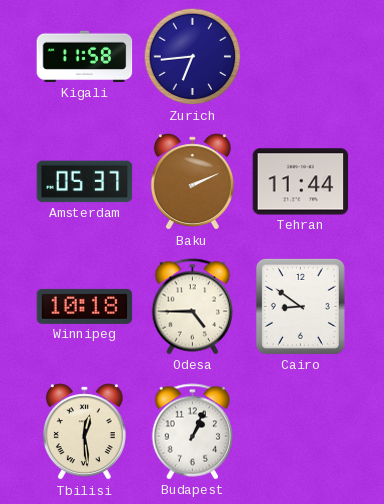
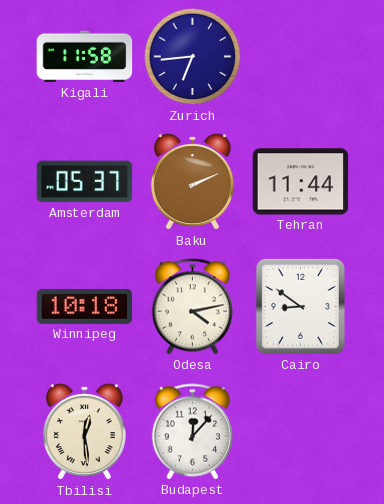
Odesa: 4:45 -> 4:13 (193, 307)
Budapest: 1:04 -> 12:07 (193, 432)
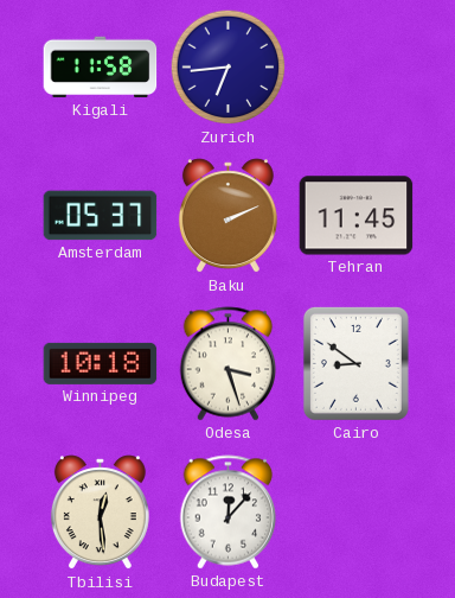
Tehran: 11:44 -> 11:45 (357, 216)
Odesa: 4:13 -> 3:27 (229, 364)
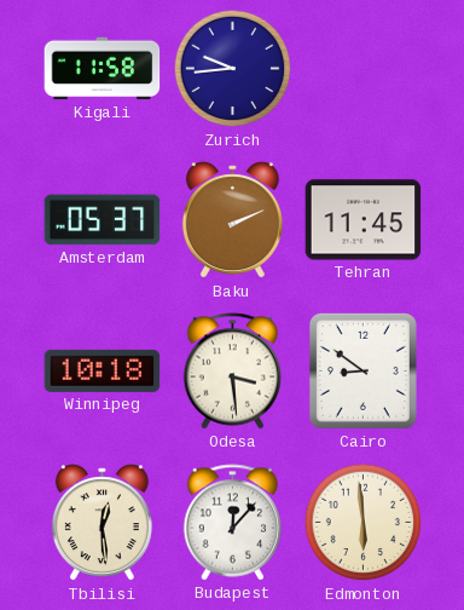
Zurich: 6:44 -> 9:44 (233, 69)
Odesa: 3:27 -> 3:29 (233, 372)
Edmonton: none -> 5:59 (364, 523)
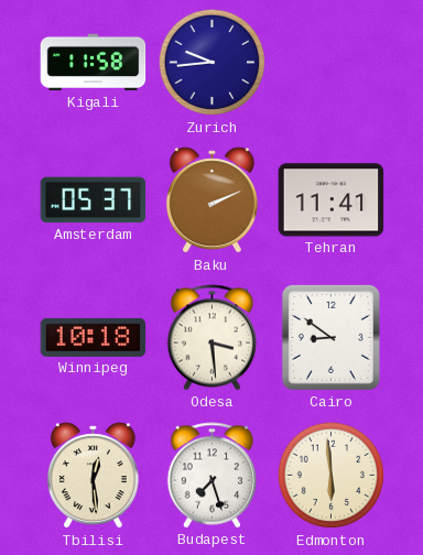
Tehran: 11:45 -> 11:41 (332, 200)
Budapest: 12:07 -> 7:27 (213, 476)
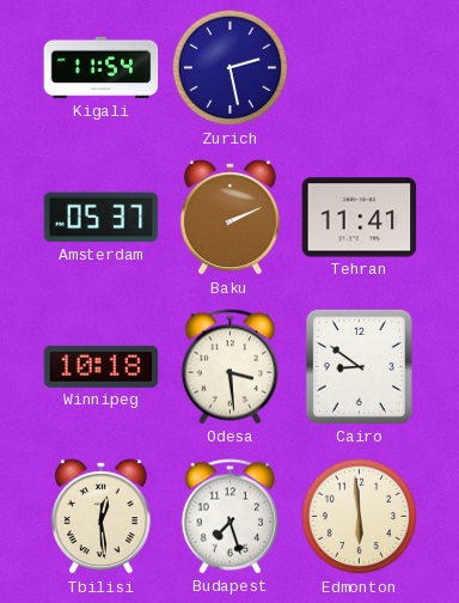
Kigali: 11:58 -> 11:54 (102, 68)
Zurich: 9:44 -> 2:28 (231, 68)
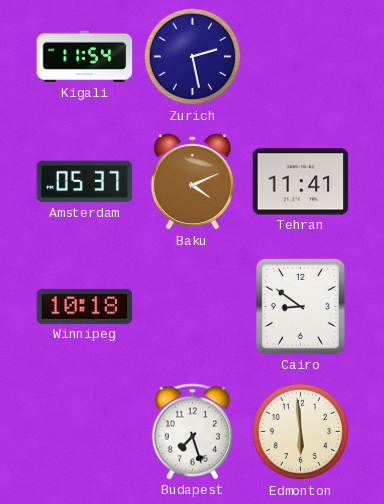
Baku: 2:11 -> 4:11 (192, 182)
Odesa: 3:29 -> none (231, 367)
Tbilisi: 12:29 -> none (100, 517)
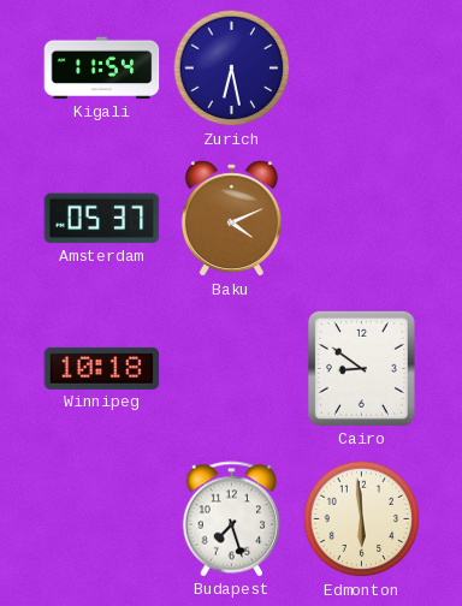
Zurich: 2:28 -> 6:28 (232, 69)
Tehran: 11:41 -> none (301, 182)
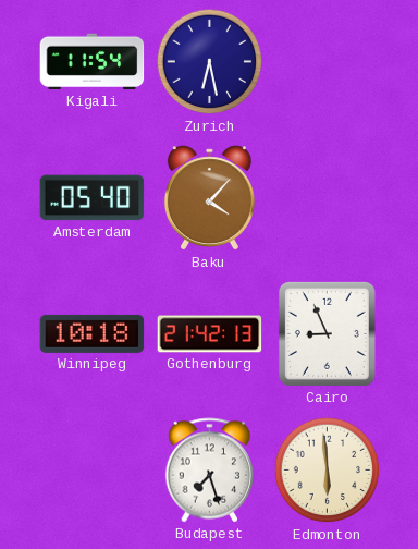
Amsterdam: 05:37 -> 05:40 (93, 198)
Baku: 4:11 -> 4:07 (209, 198)
Gothenburg: none -> 21:42 (210, 334)
Cairo: 8:51 -> 8:56 (327, 333)
